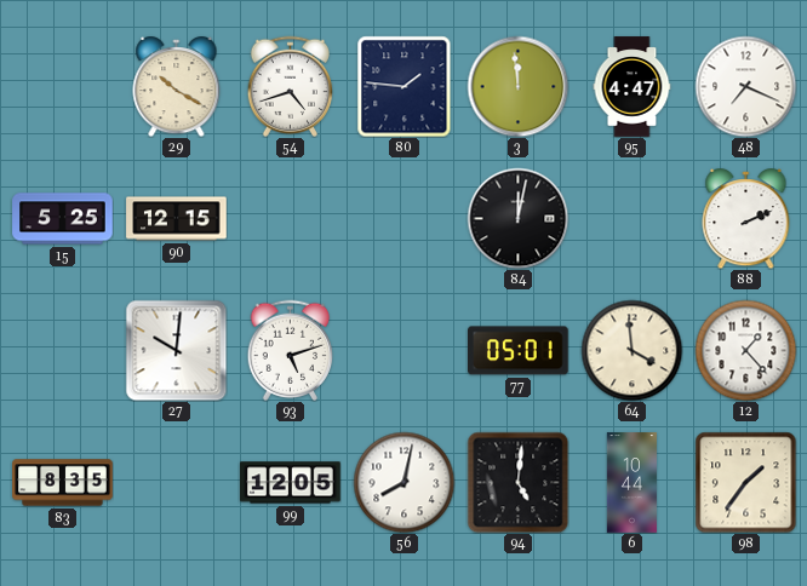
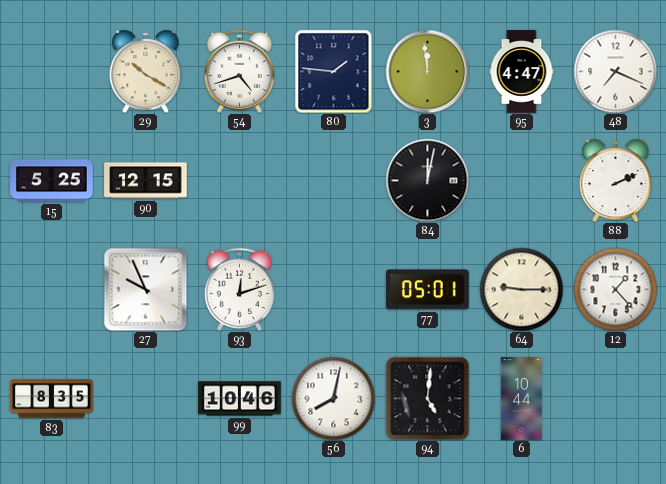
27: 10:01 -> 9:56 (145, 289)
93: 5:12 -> 12:12 (240, 289)
64: 3:59 -> 9:15 (521, 289)
99: 12:05 -> 10:46 (240, 399)
98: 1:36 -> none (745, 482)
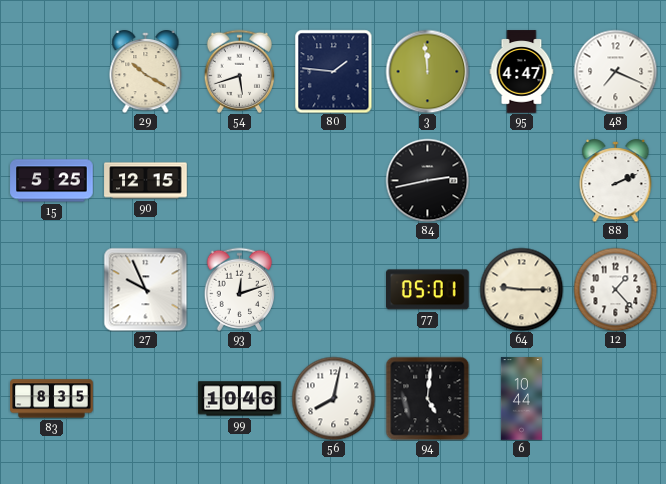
54: 4:42 -> 5:42 (240, 71)
84: 12:02 -> 2:43 (427, 180)
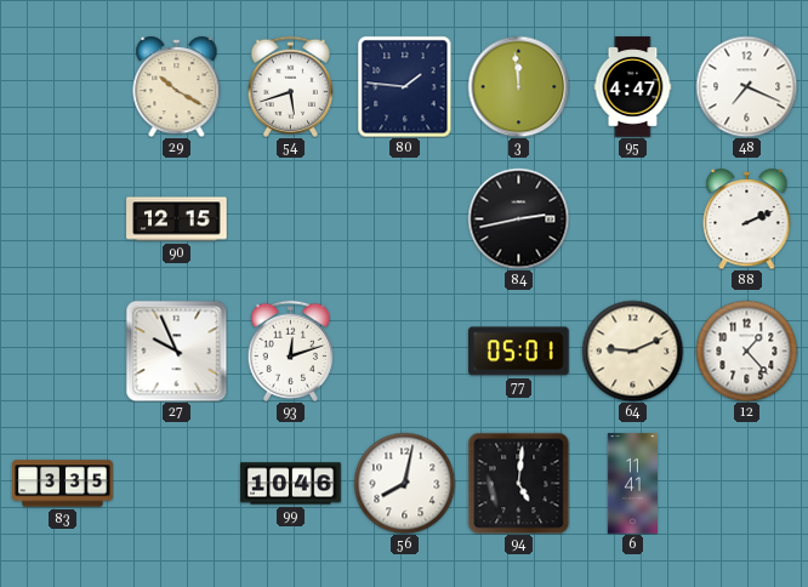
15: 5:25 -> none (52, 181)
64: 9:15 -> 9:11 (632, 351)
83: 8:35 -> 3:35 (63, 484)
6: 10:44 -> 11:41 (632, 484)
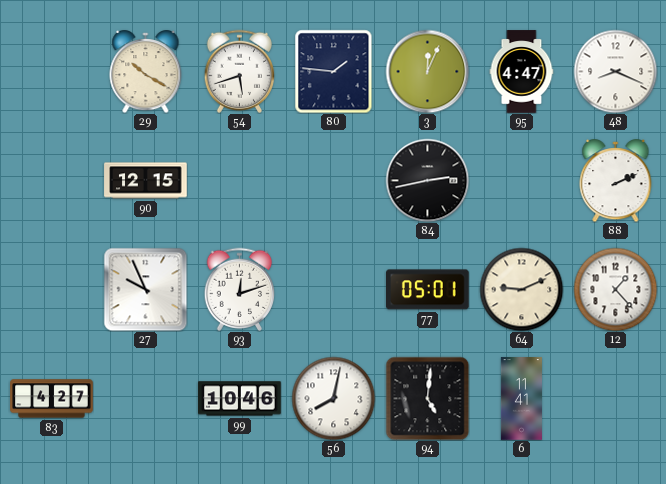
3: 11:59 -> 12:04 (427, 71)
48: 7:19 -> 8:19 (615, 71)
83: 3:35 -> 4:27 (52, 399)
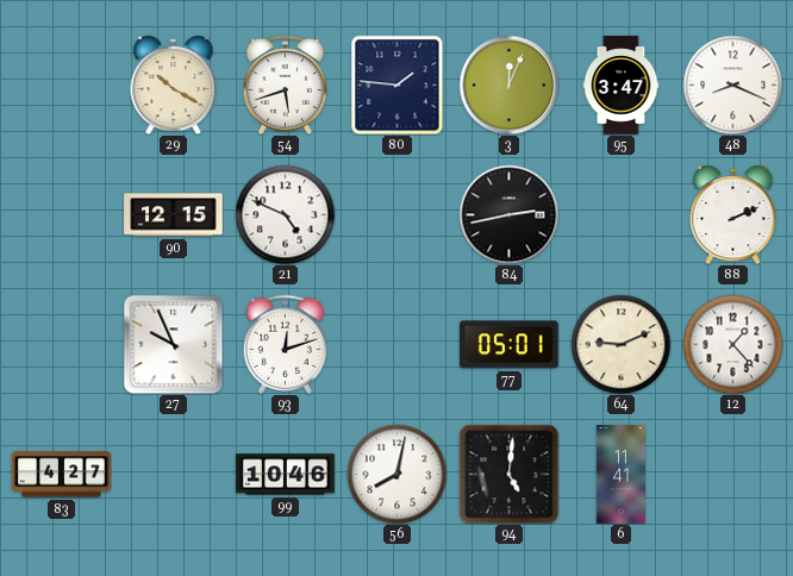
95: 4:47 -> 3:47 (622, 86)
21: none -> 4:49 (285, 214)
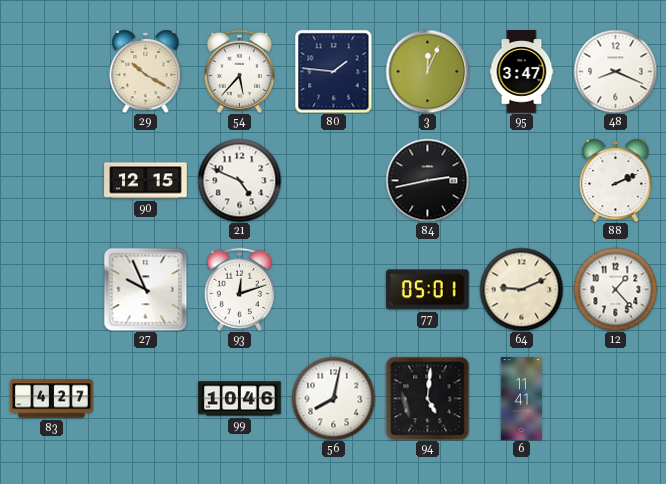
54: 5:42 -> 5:37 (240, 71)
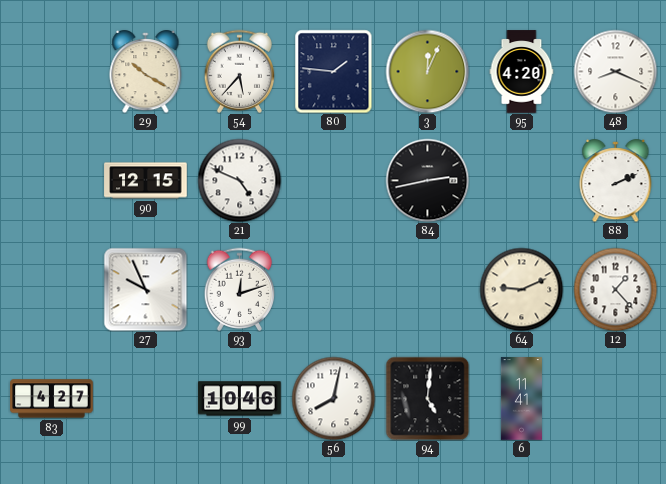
95: 3:47 -> 4:20 (522, 72)
77: 05:01 -> none (428, 290)
